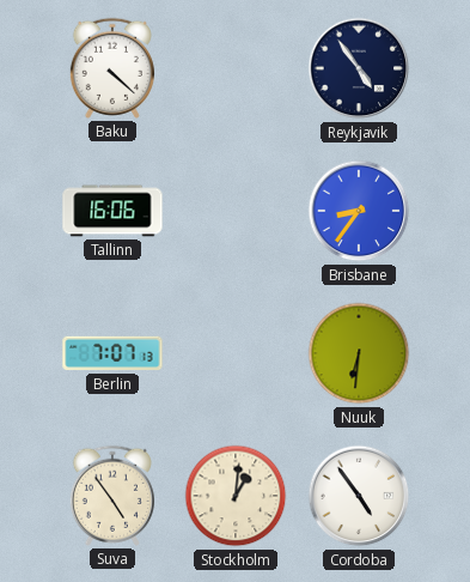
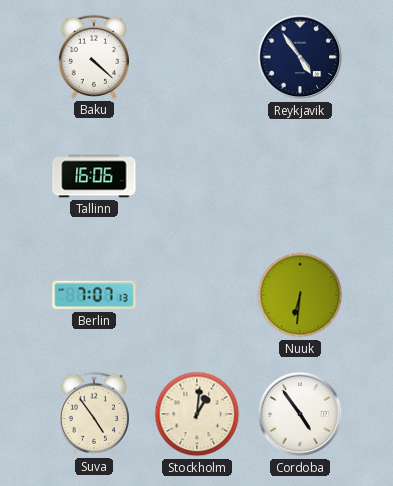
Brisbane: 8:36 -> none (359, 211)
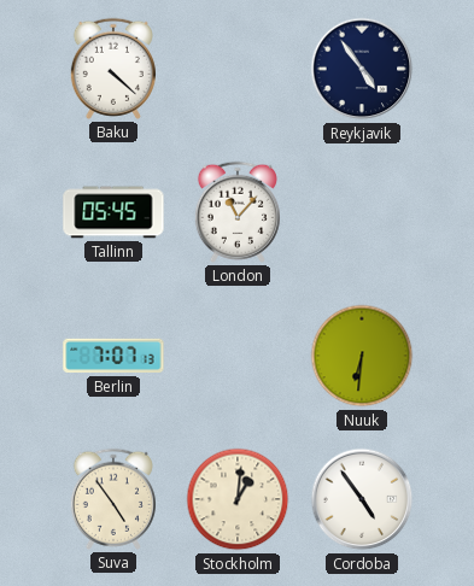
Tallinn: 16:06 -> 05:45 (113, 212)
London: none -> 11:07 (238, 212)
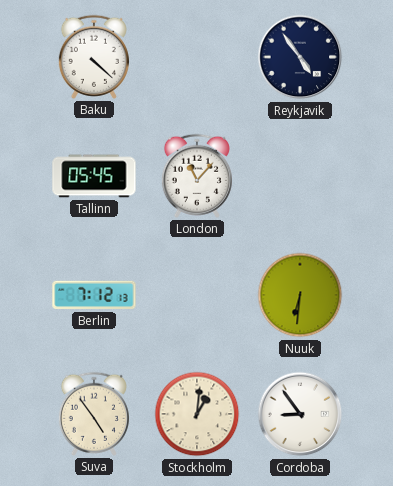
Berlin: 7:07 -> 7:12 (94, 295)
Cordoba: 4:54 -> 8:54 (300, 414)
